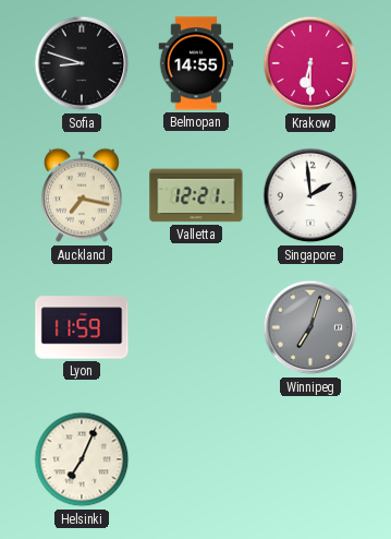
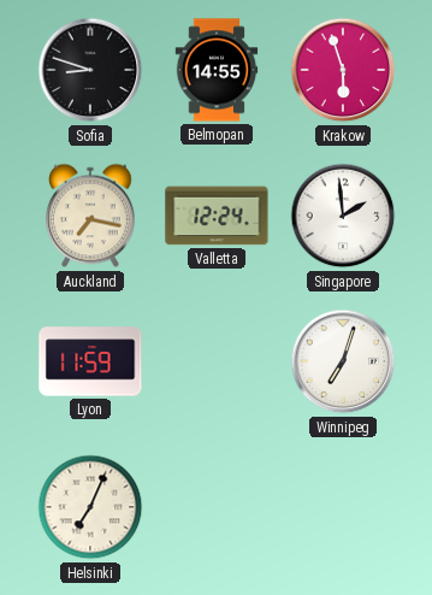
Krakow: 6:30 -> 5:57 (343, 70)
Valletta: 12:21 -> 12:24 (217, 216)
Winnipeg dial: grey -> white (343, 361)
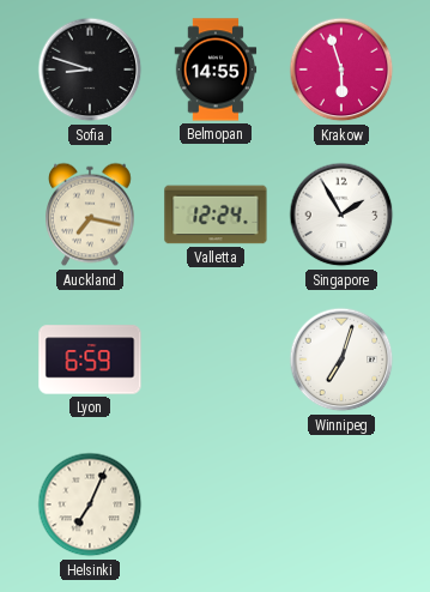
Singapore: 1:59 -> 1:55 (341, 215)
Lyon: 11:59 -> 6:59 (90, 360)
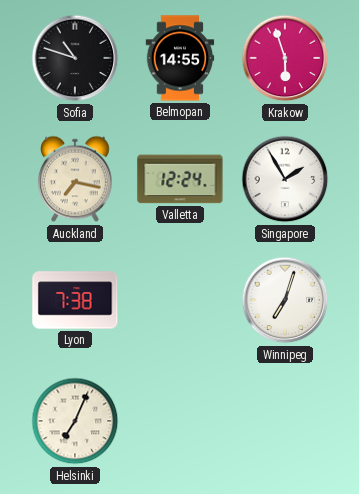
Sofia: 8:48 -> 10:48 (75, 58)
Lyon: 6:59 -> 7:38 (75, 300)
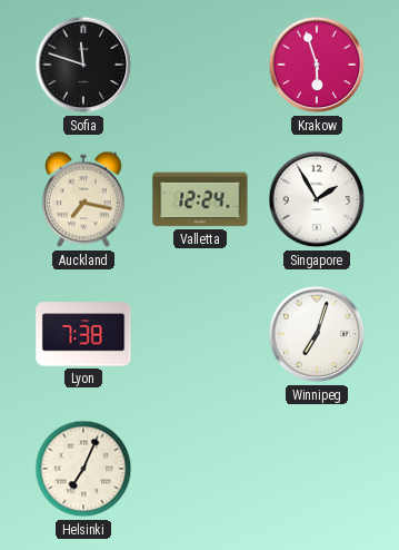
Sofia: 10:48 -> 11:48 (83, 65)
Belmopan: 14:55 -> none (180, 58)
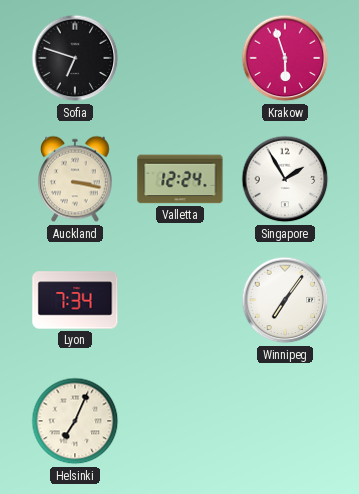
Sofia: 11:48 -> 6:48 (75, 58)
Auckland: 7:17 -> 3:17 (76, 179)
Lyon: 7:38 -> 7:34 (75, 300)
Winnipeg: 7:03 -> 7:06 (285, 300)
